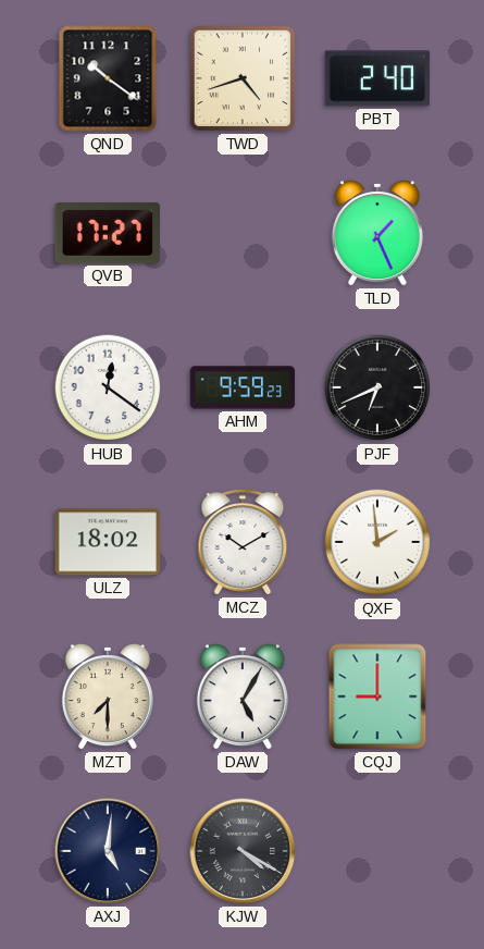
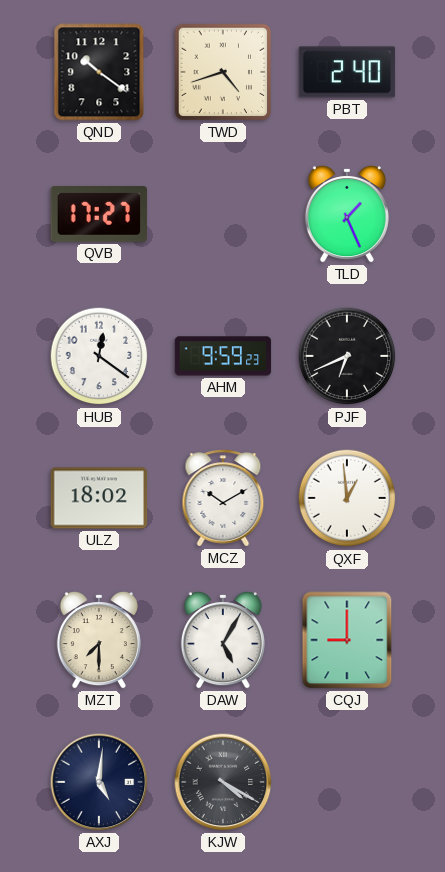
QXF: 1:59 -> 12:59 (347, 498)
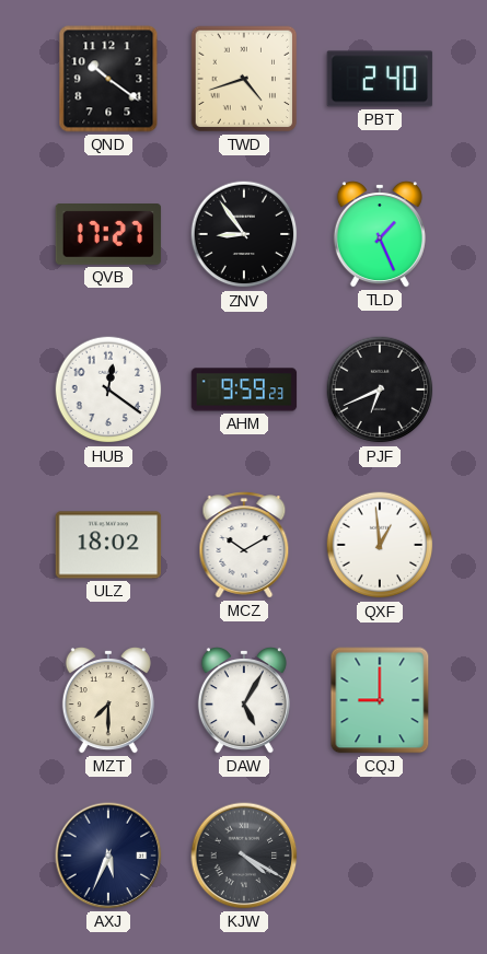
ZNV: none -> 8:54 (244, 234)
AXJ: 5:01 -> 5:34 (108, 856)
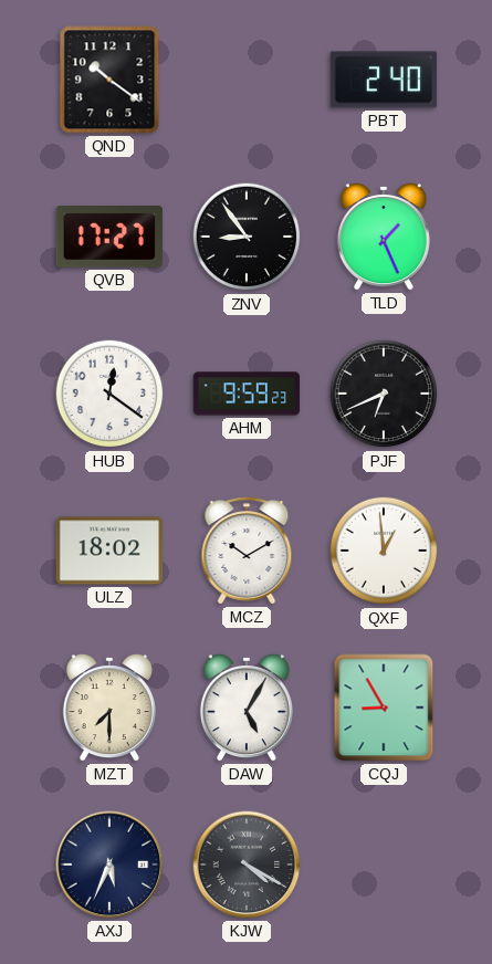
TWD: 4:42 -> none (244, 79)
CQJ: 9:00 -> 8:55 (384, 708)
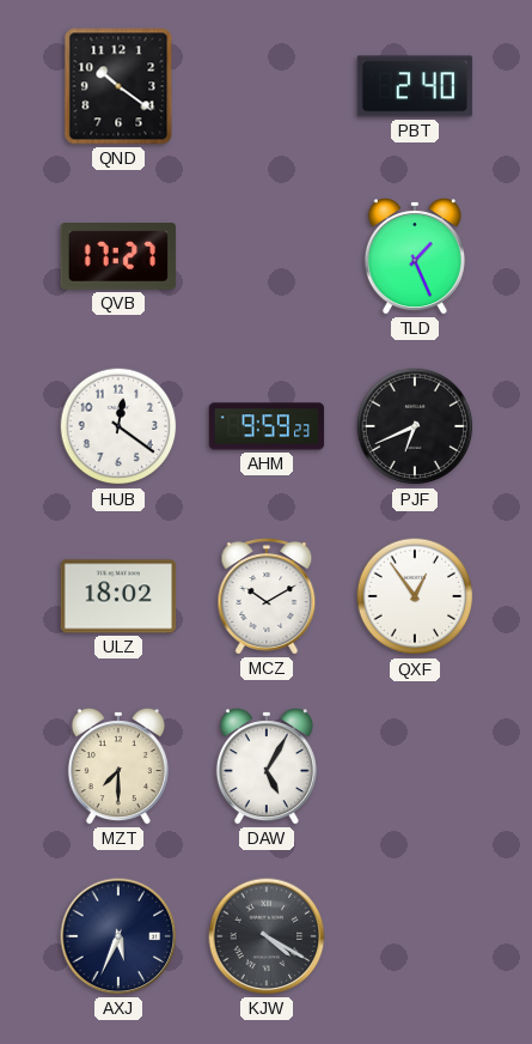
ZNV: 8:54 -> none (247, 237)
QXF: 12:59 -> 12:54 (415, 596)
CQJ: 8:55 -> none (384, 708)
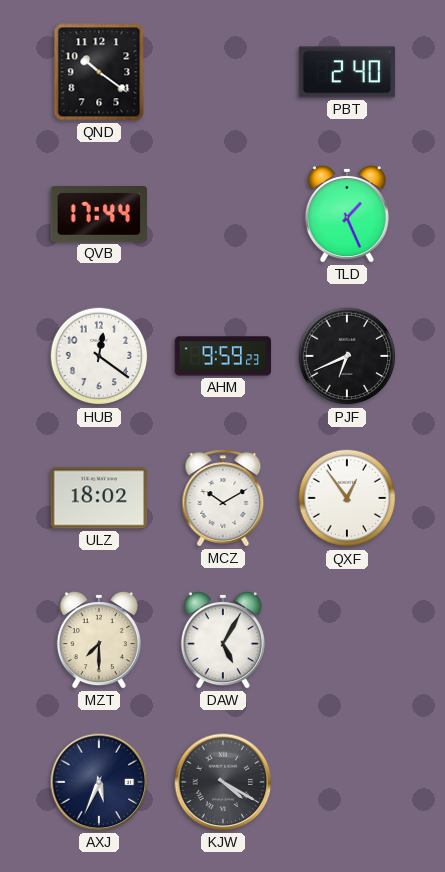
QVB: 17:27 -> 17:44 (99, 215)
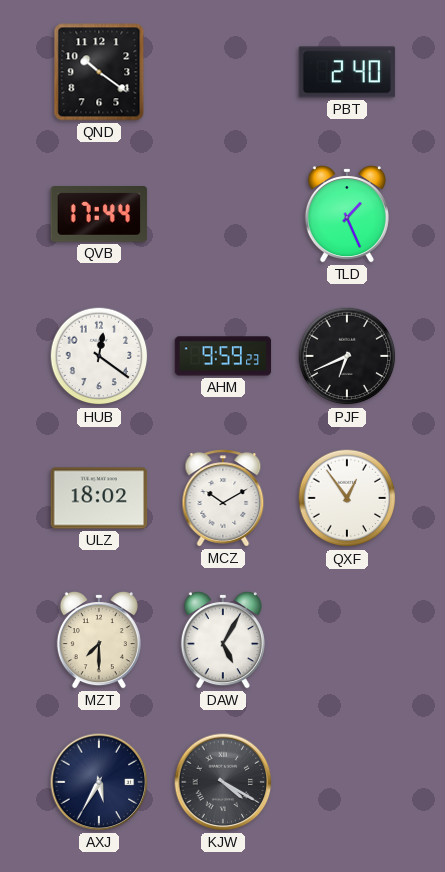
AXJ: 5:34 -> 5:35 (99, 782)
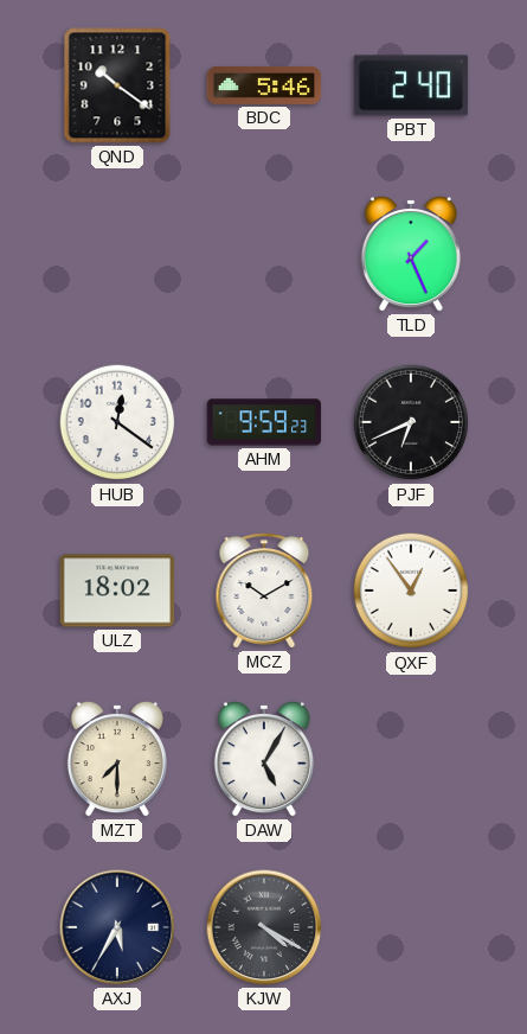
BDC: none -> 5:46 (264, 85)
QVB: 17:44 -> none (99, 215)
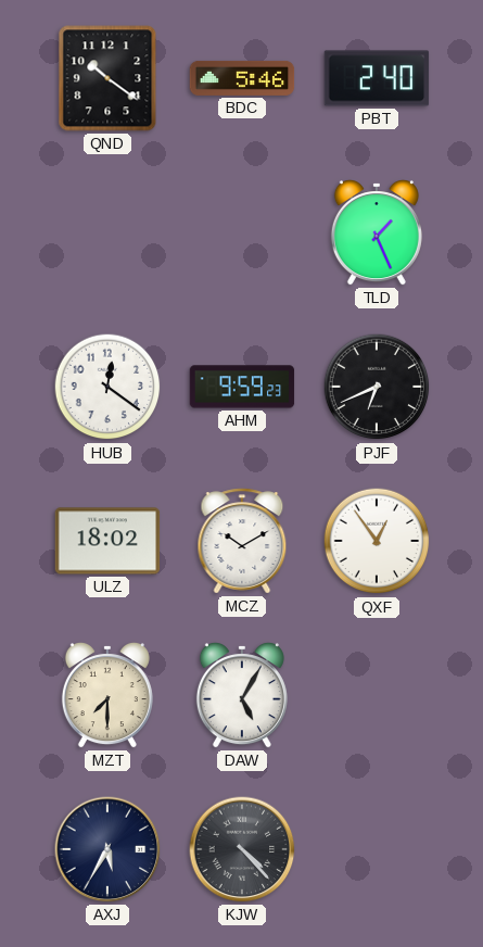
KJW: 4:20 -> 4:23 (242, 849)
